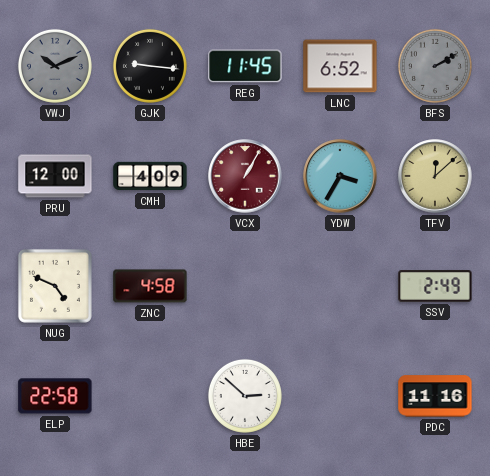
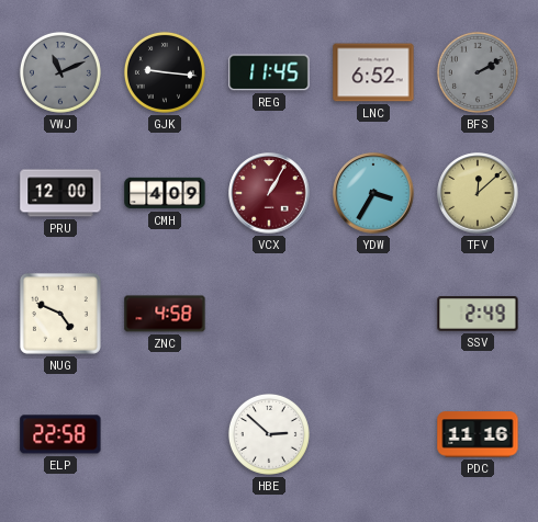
VWJ: 10:11 -> 11:11 (60, 72)
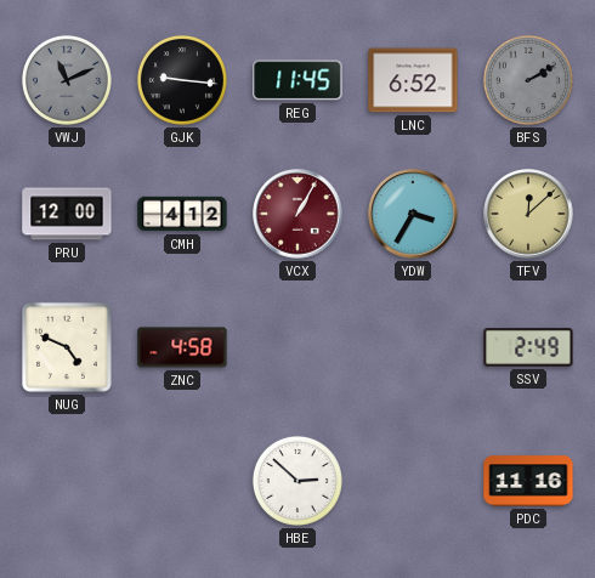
CMH: 4:09 -> 4:12 (182, 214)
ELP: 22:58 -> none (60, 434)
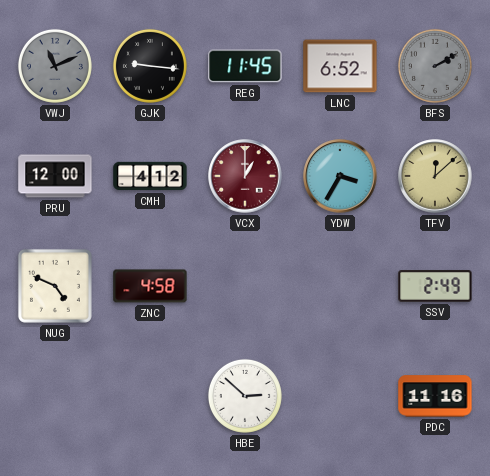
VCX: 1:05 -> 1:00 (245, 176)
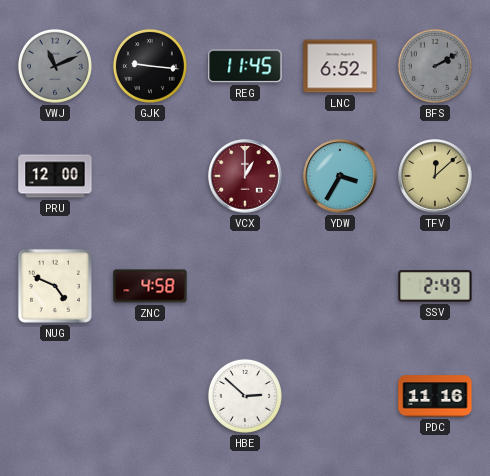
CMH: 4:12 -> none (150, 176)
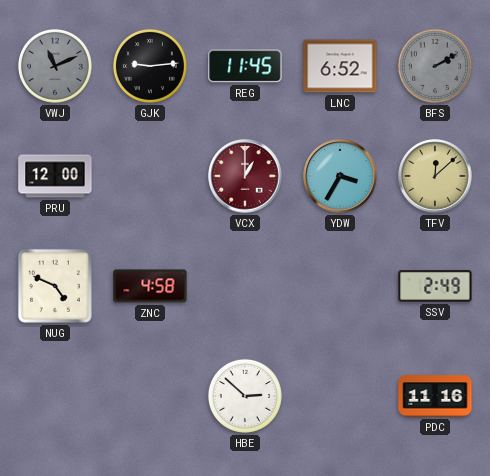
GJK: 9:16 -> 9:14 (150, 66)
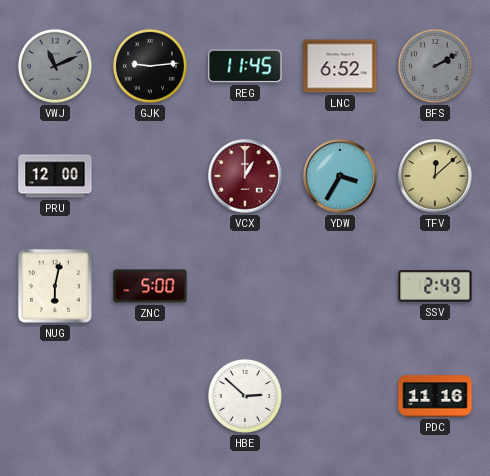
NUG: 4:49 -> 6:02 (55, 286)
ZNC: 4:58 -> 5:00 (150, 286)
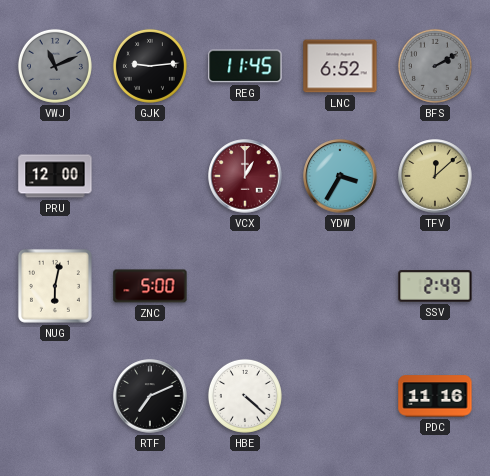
RTF: none -> 7:11 (150, 396)
HBE: 2:52 -> 4:22 (245, 396)
